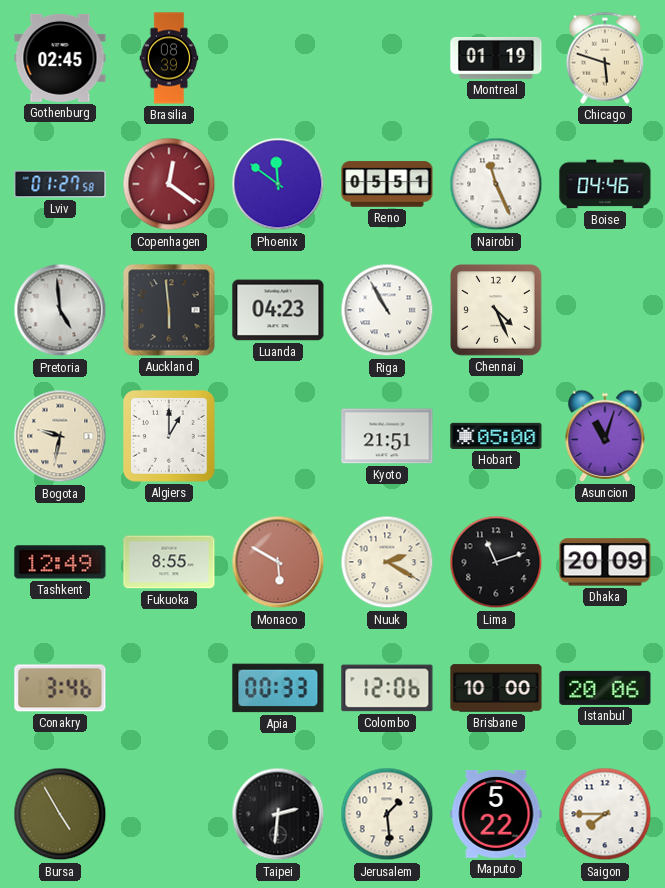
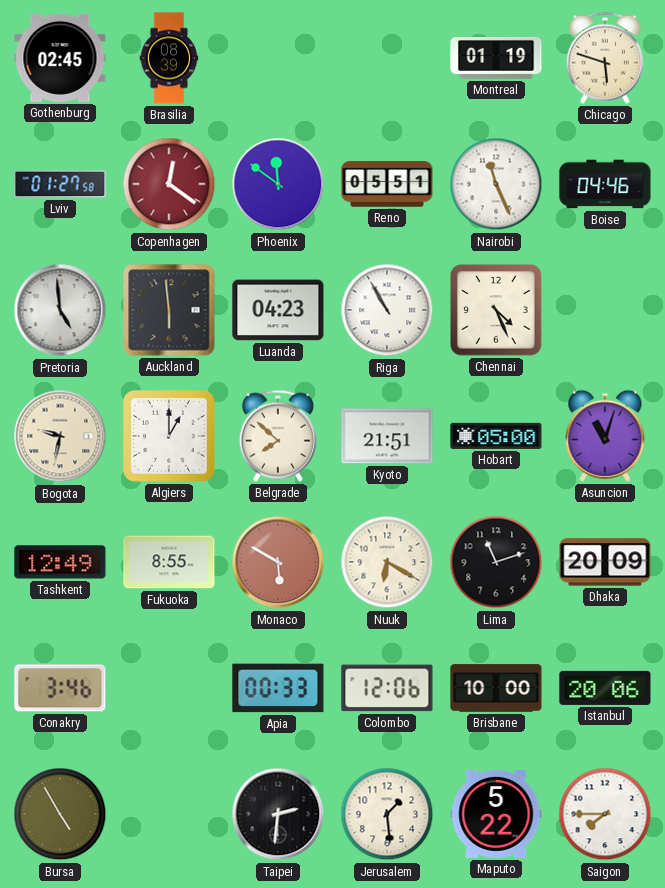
Belgrade: none -> 7:52 (278, 436)
Nuuk: 2:20 -> 6:20 (387, 562)
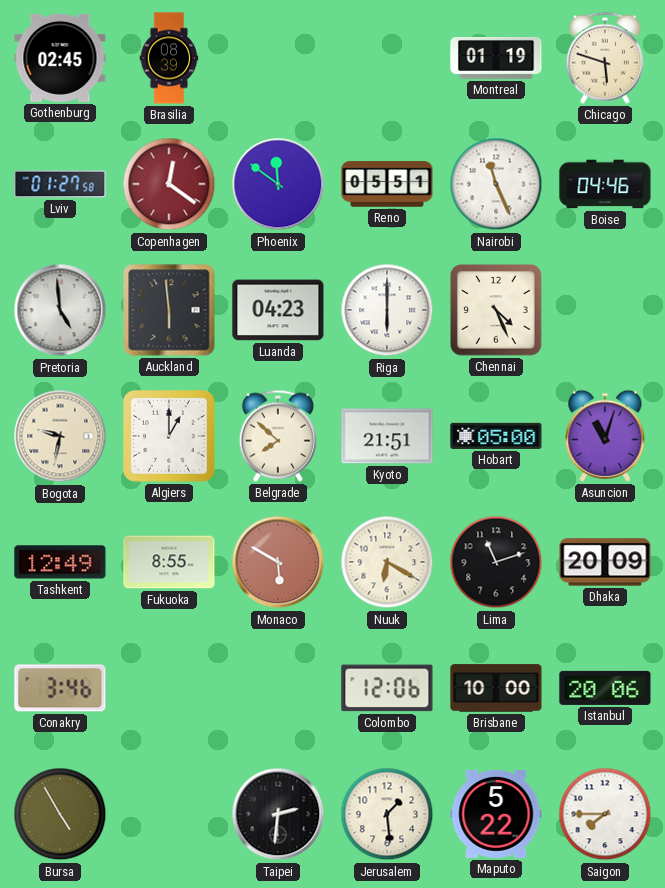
Riga: 10:55 -> 6:00 (387, 310)
Apia: 00:33 -> none (278, 688)
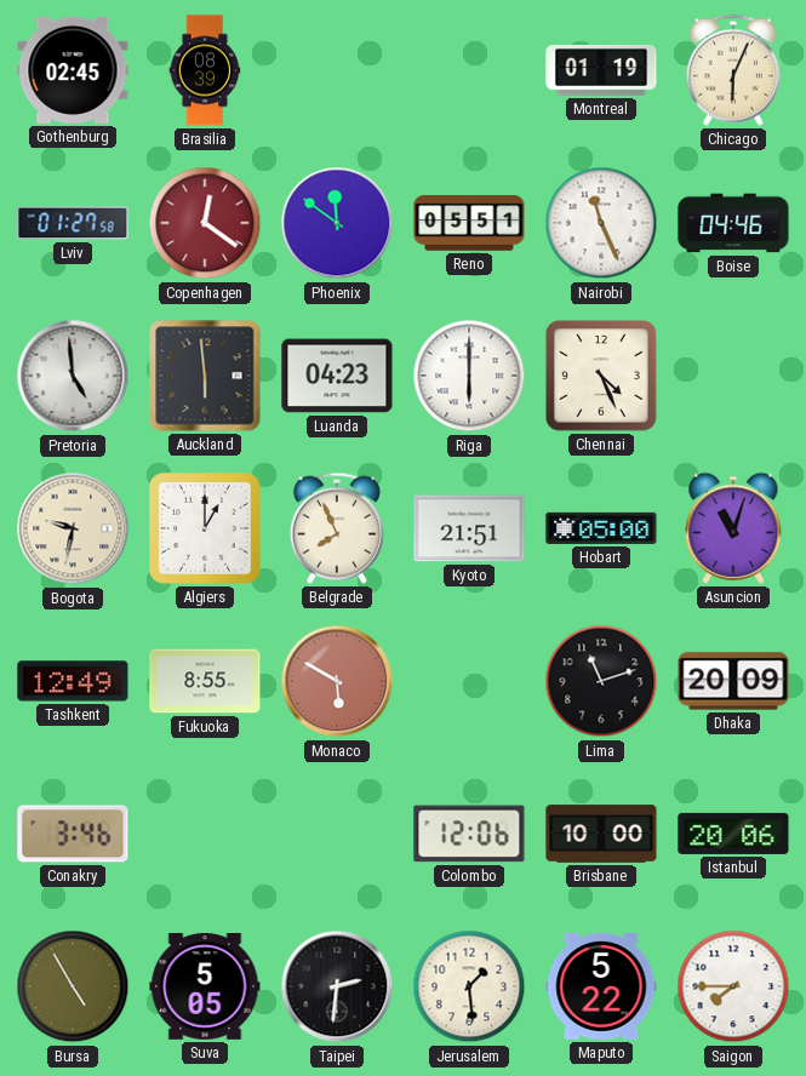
Chicago: 5:48 -> 6:04 (733, 70)
Belgrade: 7:52 -> 7:56 (337, 528)
Nuuk: 6:20 -> none (387, 562)
Suva: none -> 5:05 (205, 988)
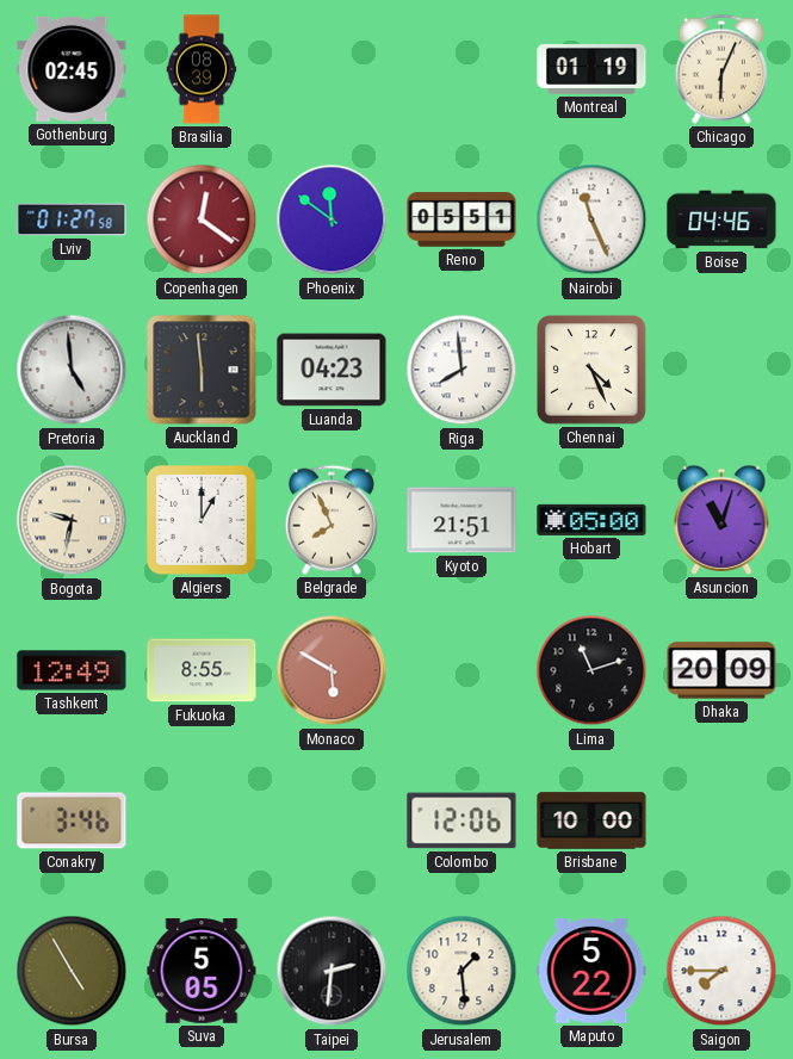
Riga: 6:00 -> 7:59 (461, 370)
Istanbul: 20:06 -> none (733, 834)
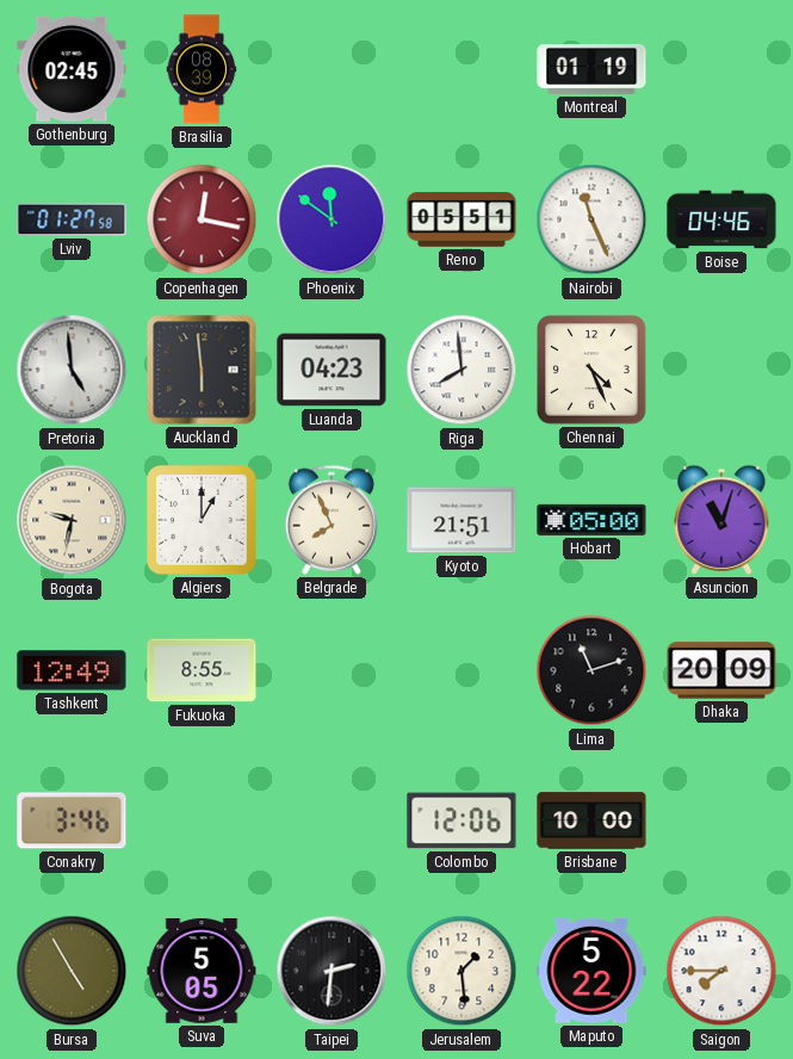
Chicago: 6:04 -> none (721, 69)
Copenhagen: 12:21 -> 12:17 (202, 219)
Monaco: 5:50 -> none (332, 670)
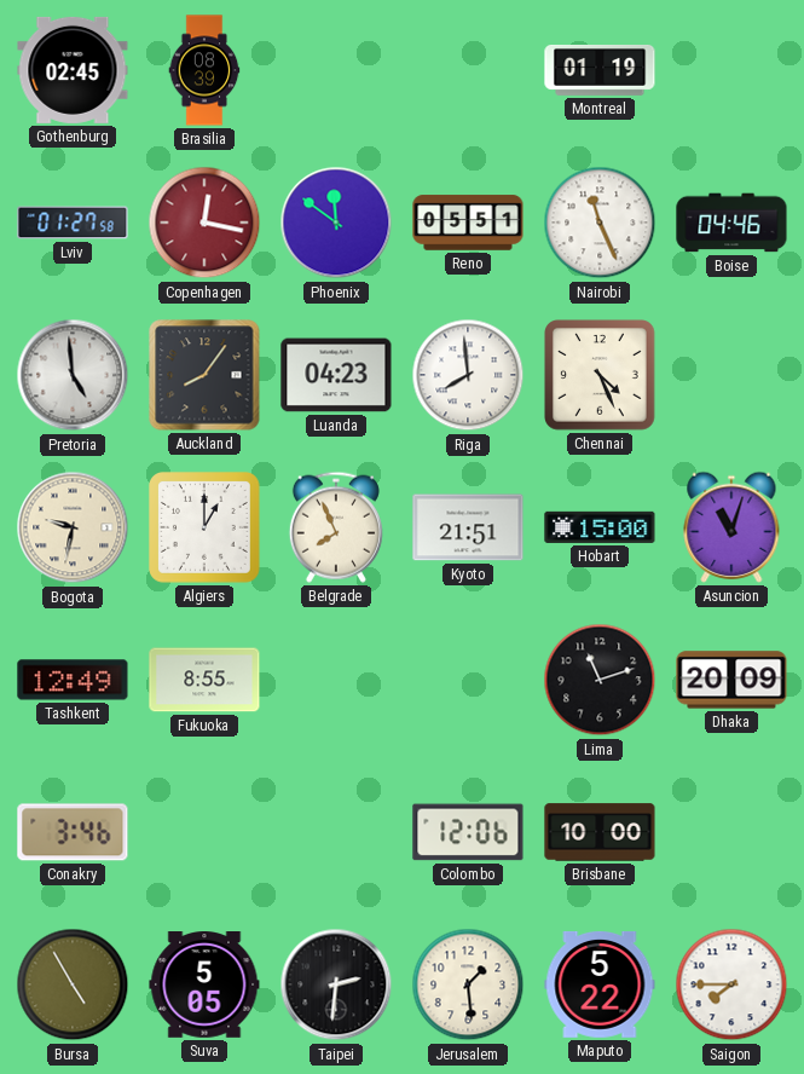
Auckland: 5:59 -> 8:06 (204, 375)
Hobart: 05:00 -> 15:00 (600, 527)
